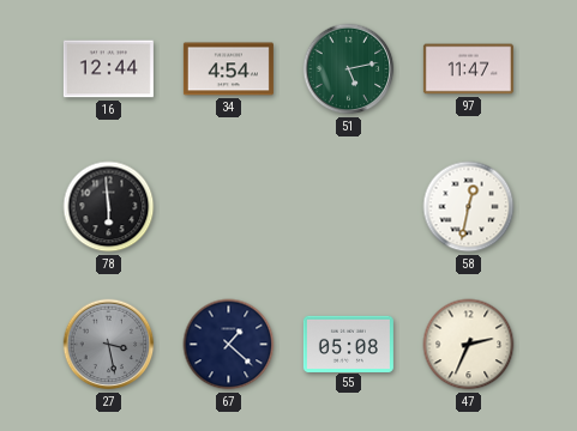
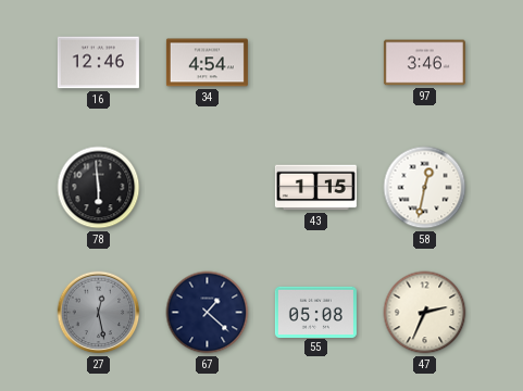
16: 12:44 -> 12:46 (98, 63)
51: 5:13 -> none (349, 69)
97: 11:47 -> 3:46 (424, 63)
43: none -> 1:15 (315, 188)
27: 3:28 -> 12:28 (99, 313)
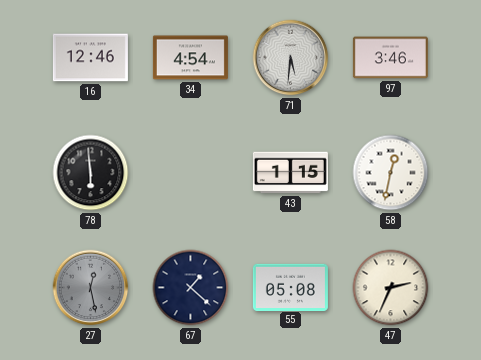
71: none -> 5:31 (291, 58)
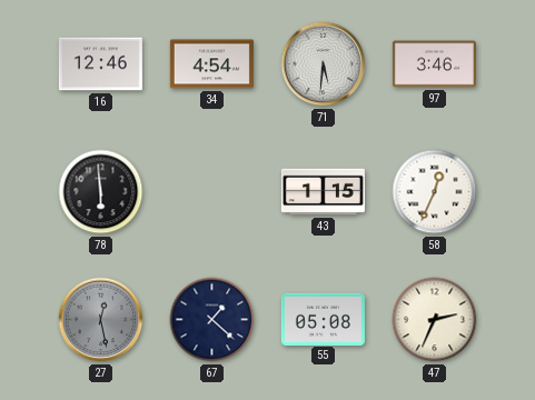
58: 12:32 -> 12:34 (435, 192)
